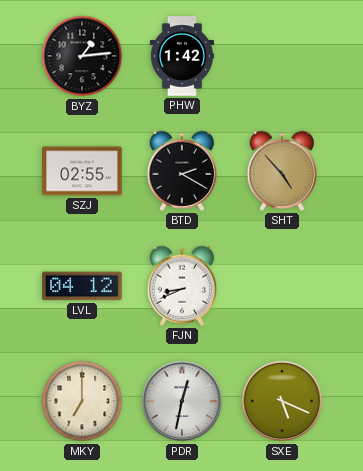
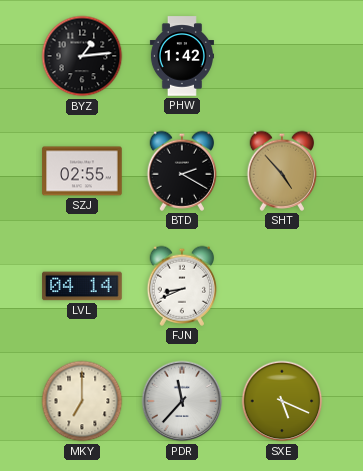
LVL: 04:12 -> 04:14 (82, 286)
PDR: 12:32 -> 11:37 (182, 401)
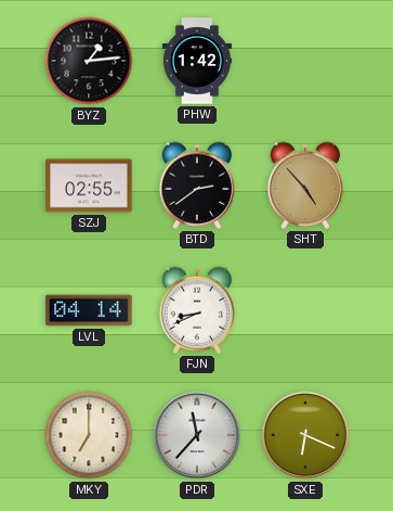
BTD: 2:20 -> 2:39 (197, 186)
SXE: 5:19 -> 6:19 (305, 435)
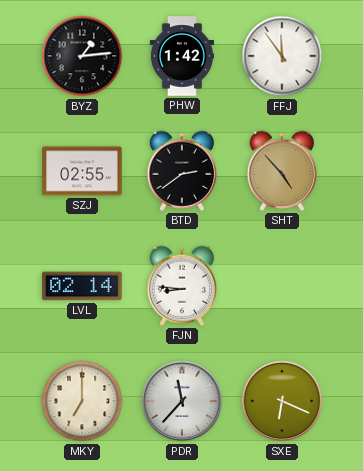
FFJ: none -> 11:54 (282, 56)
LVL: 04:14 -> 02:14 (82, 286)
FJN: 8:41 -> 8:46 (182, 286)
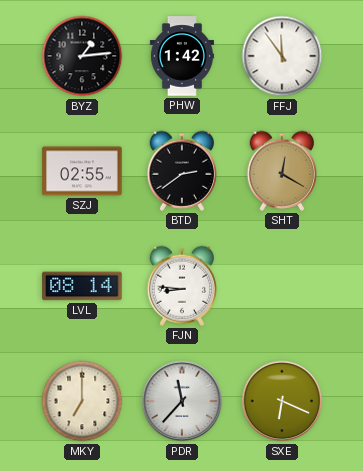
SHT: 4:53 -> 12:20 (282, 171)
LVL: 02:14 -> 08:14 (82, 286)
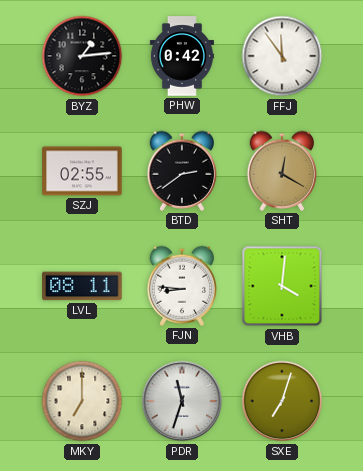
PHW: 1:42 -> 0:42 (182, 56)
LVL: 08:14 -> 08:11 (82, 286)
VHB: none -> 4:01 (282, 286)
PDR: 11:37 -> 11:33 (182, 401)
SXE: 6:19 -> 7:03 (282, 401)
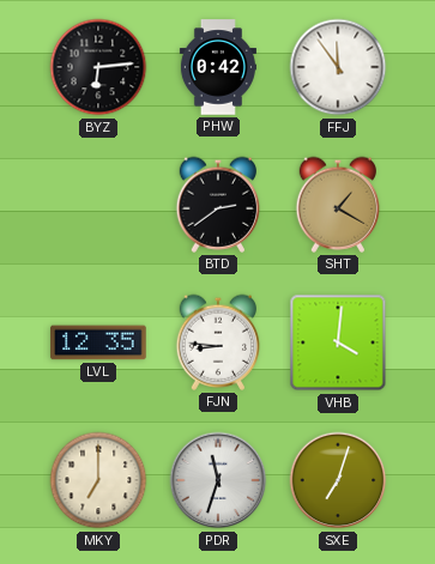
BYZ: 1:14 -> 6:14 (98, 67)
SZJ: 02:55 -> none (82, 171)
SHT: 12:20 -> 1:20 (338, 205)
LVL: 08:11 -> 12:35 (98, 342)
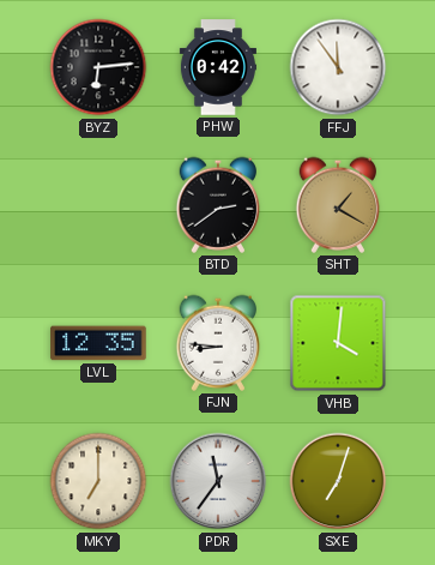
PDR: 11:33 -> 11:36 (218, 481)
